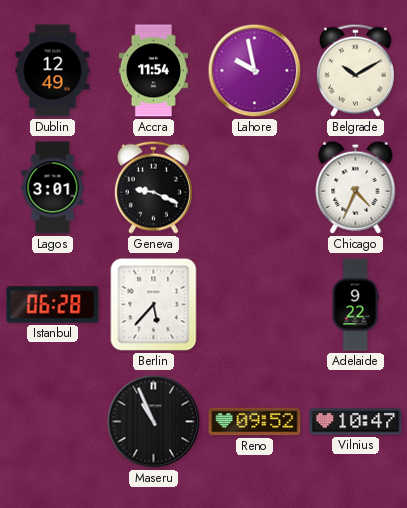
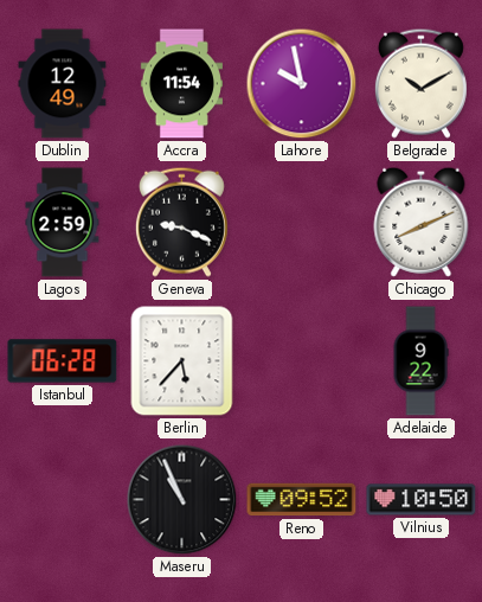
Lagos: 3:01 -> 2:59 (63, 223)
Chicago: 4:34 -> 8:11 (422, 222)
Vilnius: 10:47 -> 10:50 (422, 500)
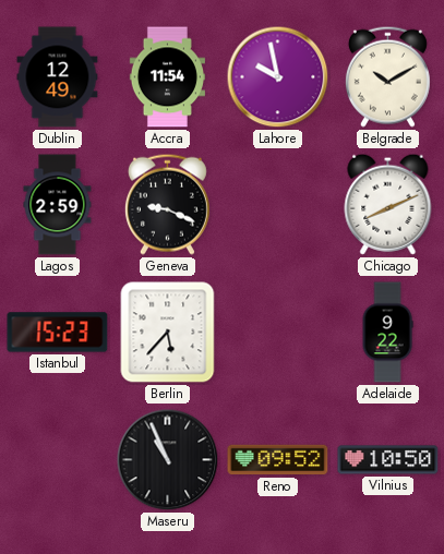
Istanbul: 06:28 -> 15:23 (58, 333)
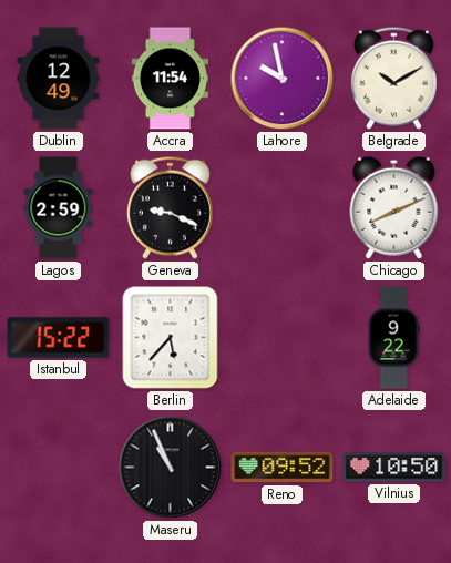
Istanbul: 15:23 -> 15:22 (59, 338)
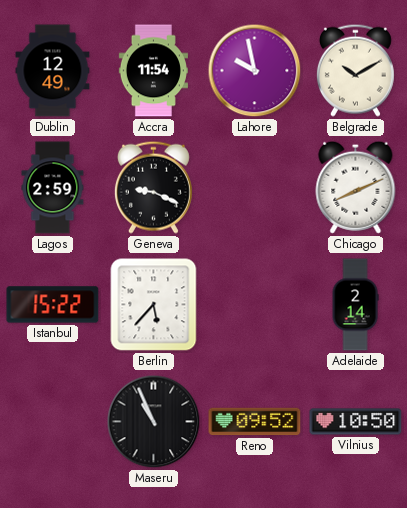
Adelaide: 9:22 -> 2:14 (355, 305)
